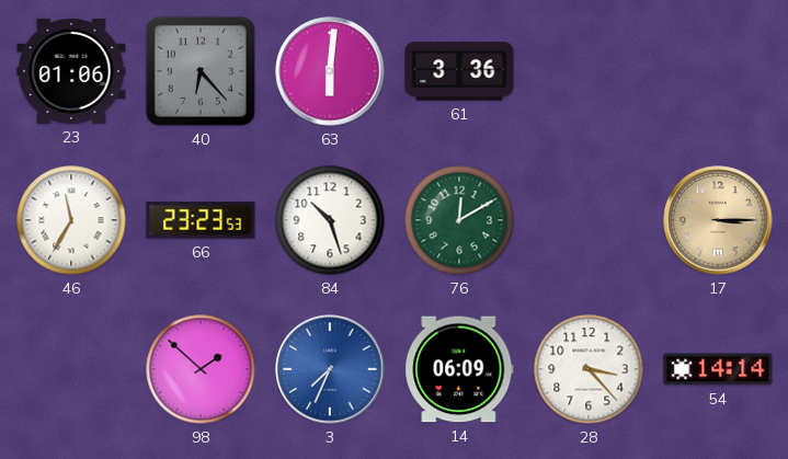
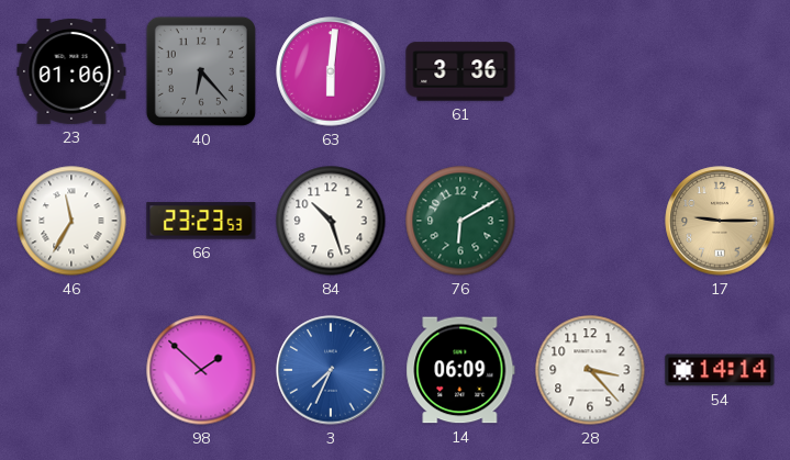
76: 12:10 -> 6:10 (460, 221)
17: 3:15 -> 9:15 (720, 221)
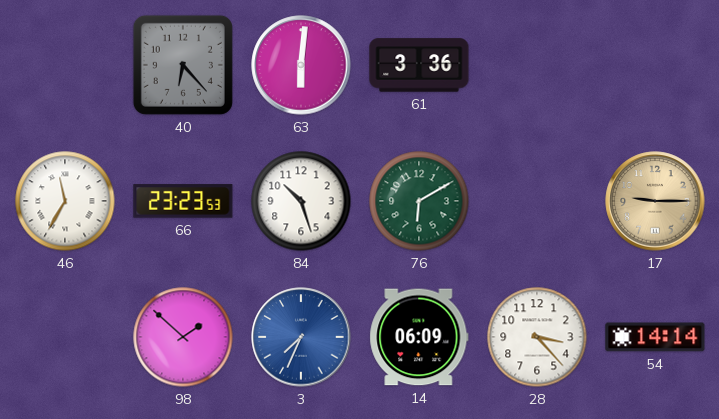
23: 01:06 -> none (71, 71)
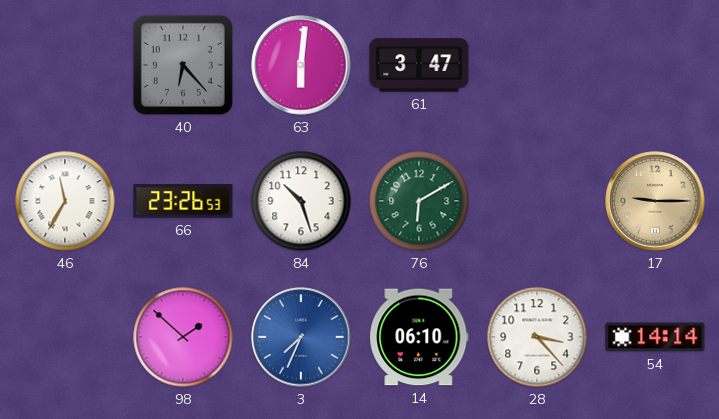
61: 3:36 -> 3:47 (419, 65)
66: 23:23 -> 23:26 (183, 201)
14: 06:09 -> 06:10 (419, 337)
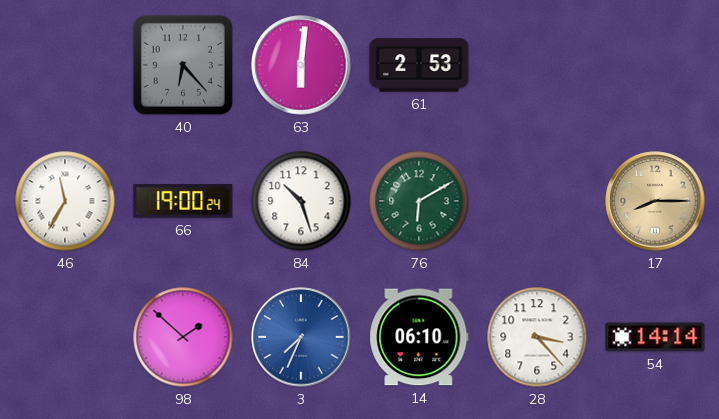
61: 3:47 -> 2:53 (419, 65)
66: 23:26 -> 19:00 (183, 201)
17: 9:15 -> 8:15 (655, 201)
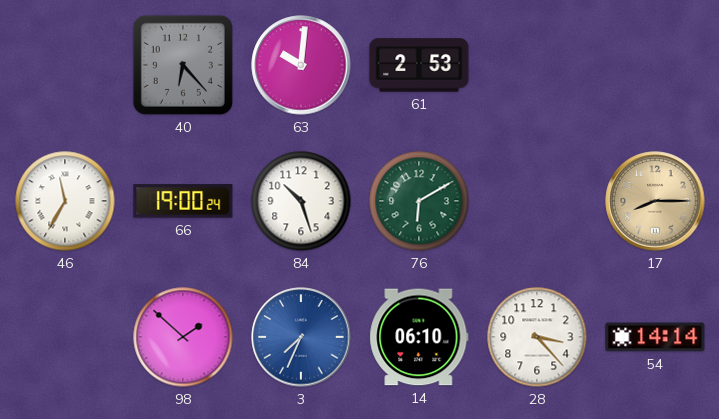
63: 6:01 -> 10:01 (301, 65)
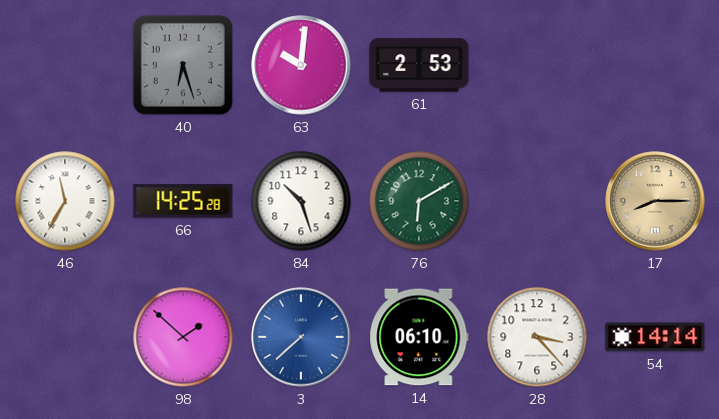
40: 6:23 -> 6:27 (183, 65)
66: 19:00 -> 14:25 (183, 201)
3: 7:34 -> 7:38 (301, 337)
